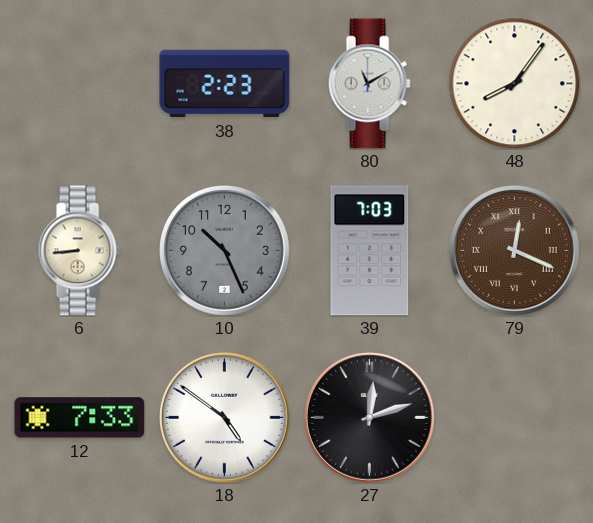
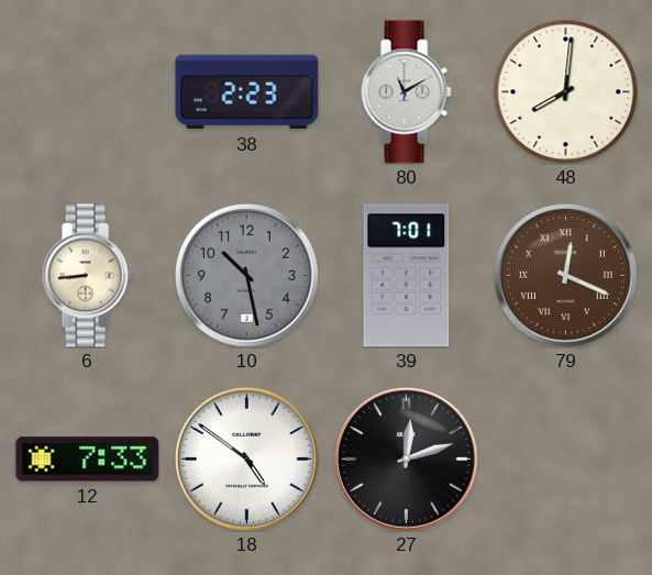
48: 8:06 -> 8:01 (566, 92)
10: 10:26 -> 10:28 (247, 276)
39: 7:03 -> 7:01 (407, 276)
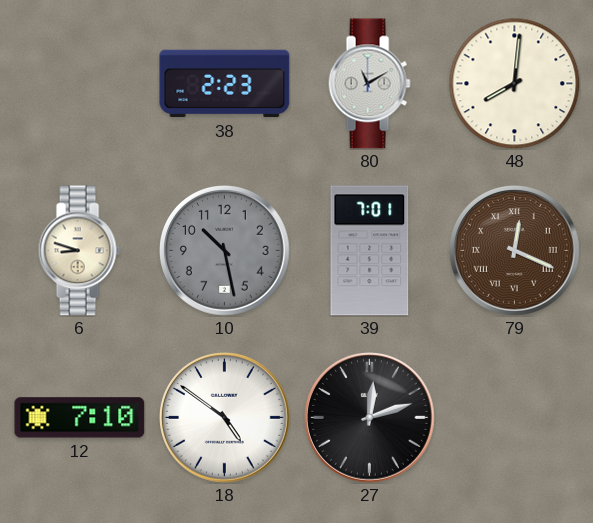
6: 8:44 -> 8:48 (79, 251)
12: 7:33 -> 7:10 (80, 418)
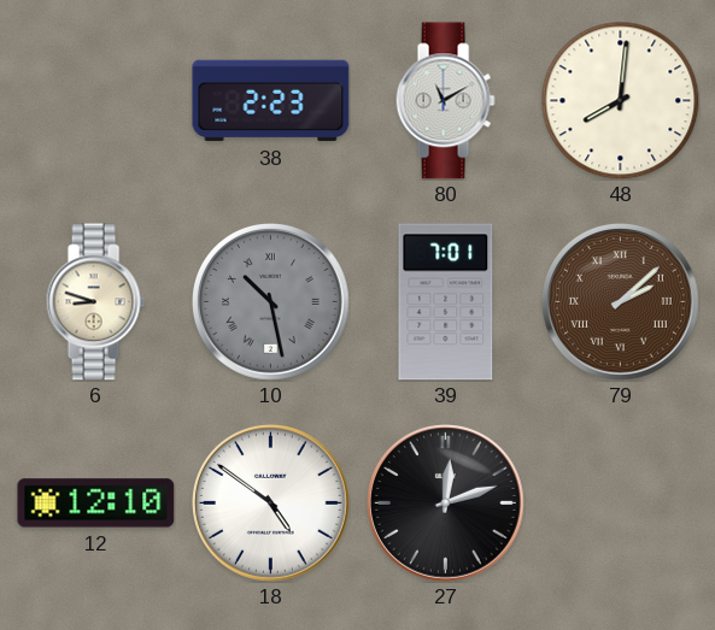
10 numerals: Arabic -> Roman (271, 302)
79: 12:19 -> 2:08 (621, 302)
12: 7:10 -> 12:10 (96, 504)
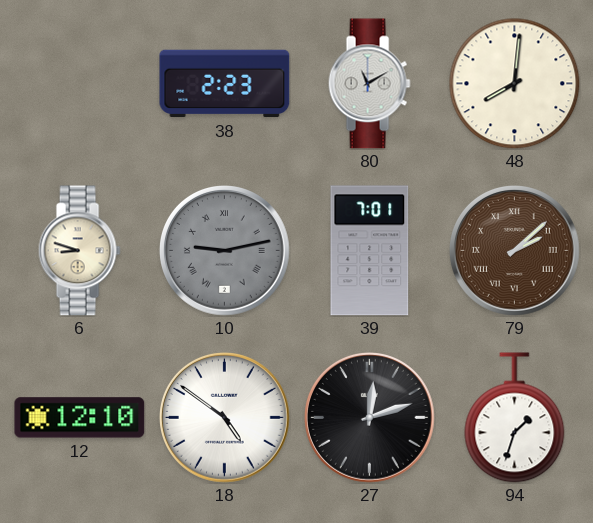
10: 10:28 -> 9:13 (225, 251)
94: none -> 1:33 (515, 418)
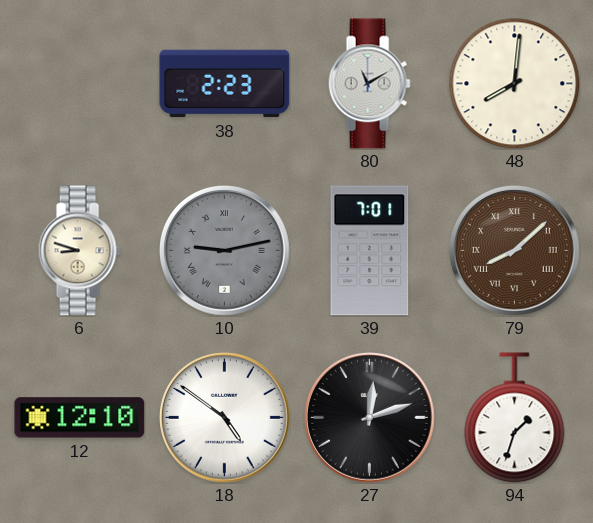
79: 2:08 -> 8:08 (515, 251)
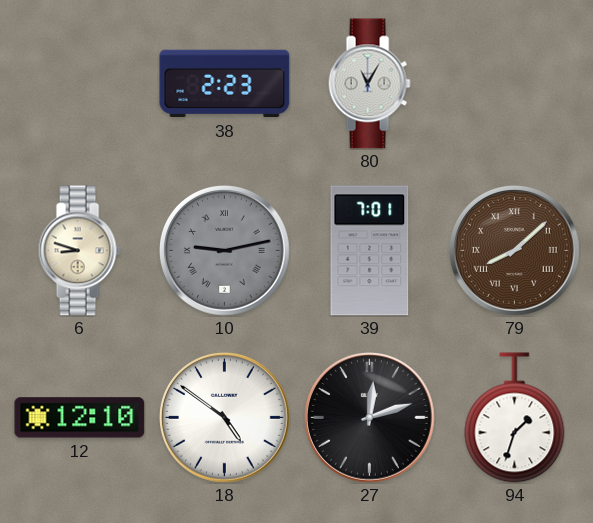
80: 11:10 -> 11:05 (369, 84)
48: 8:01 -> none (515, 84)
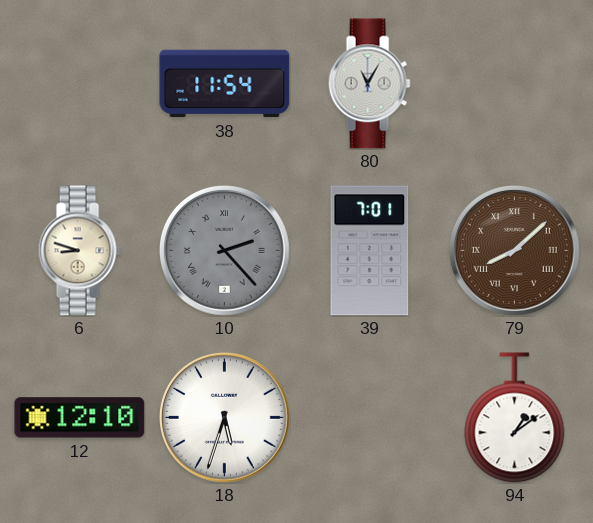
38: 2:23 -> 11:54 (225, 84)
10: 9:13 -> 2:23 (225, 251)
18: 4:51 -> 5:33 (225, 418)
27: 12:12 -> none (370, 418)
94: 1:33 -> 1:09 (515, 418)
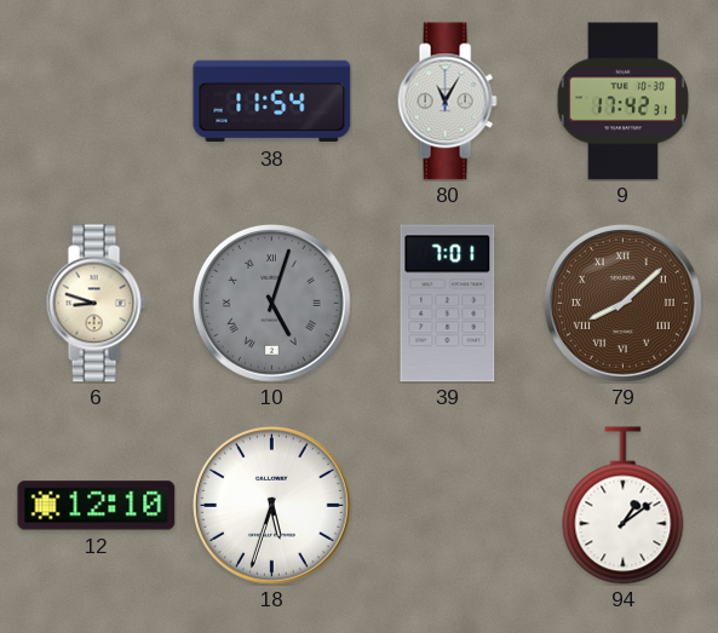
9: none -> 17:42 (622, 102)
10: 2:23 -> 5:03 (272, 304)
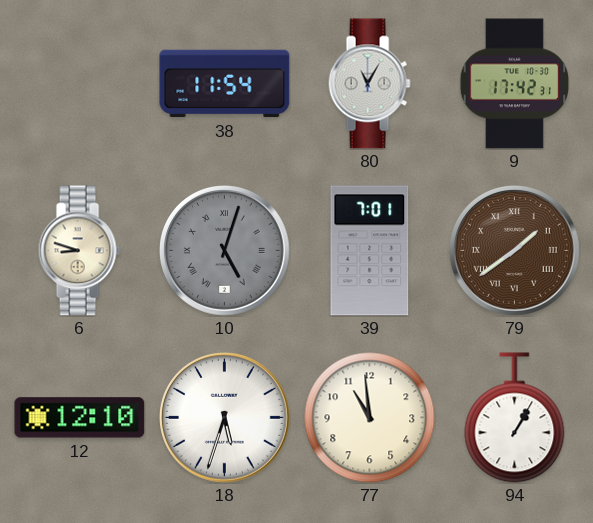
79: 8:08 -> 1:39 (515, 251)
77: none -> 10:59 (370, 418)
94: 1:09 -> 1:05 (515, 418)
